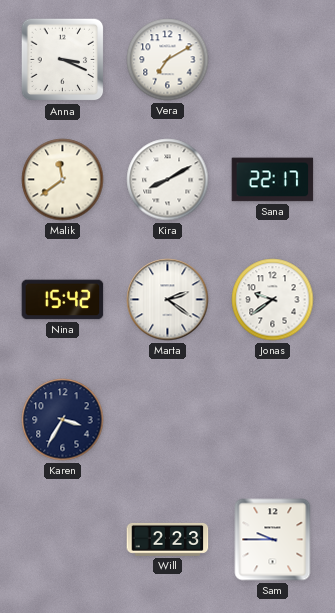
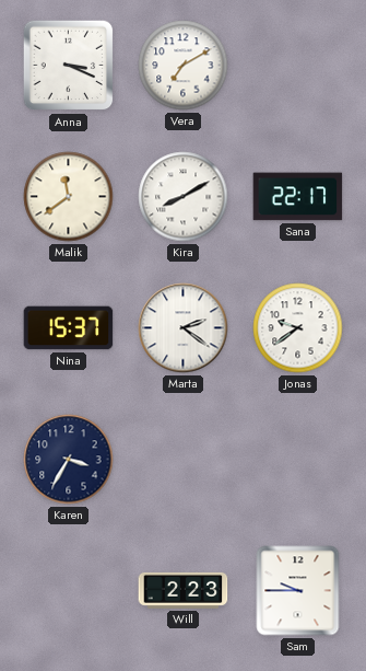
Nina: 15:42 -> 15:37 (69, 328)
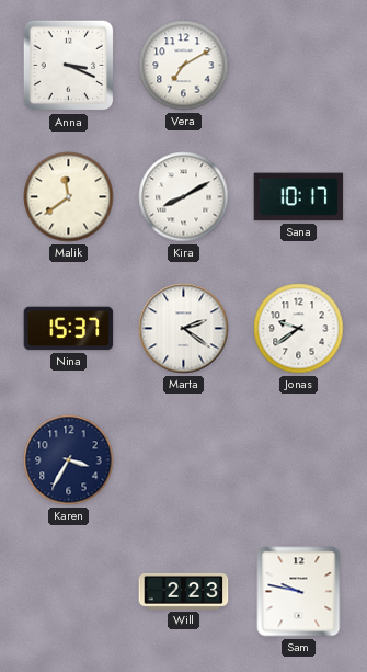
Sana: 22:17 -> 10:17 (299, 197)
Sam: 9:45 -> 9:47 (299, 592)
